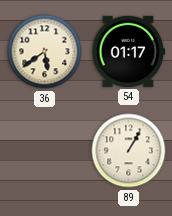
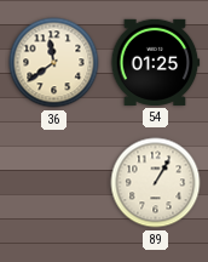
36: 5:39 -> 11:39 (54, 63)
54: 01:17 -> 01:25 (156, 62)
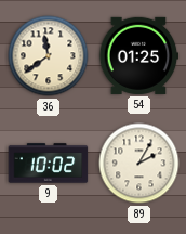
9: none -> 10:02 (49, 164)
89: 1:05 -> 2:05 (139, 164)
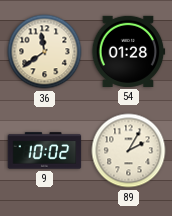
54: 01:25 -> 01:28 (129, 51)
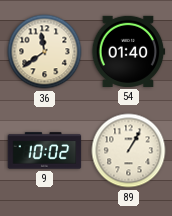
54: 01:28 -> 01:40 (129, 51)
89: 2:05 -> 1:05 (129, 151)
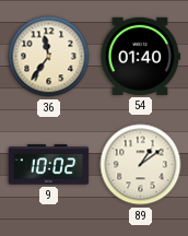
36: 11:39 -> 11:36 (49, 57)
89: 1:05 -> 1:09 (141, 165)
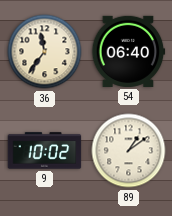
54: 01:40 -> 06:40 (129, 51)
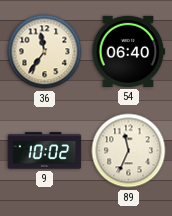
89: 1:09 -> 11:34 (129, 151)
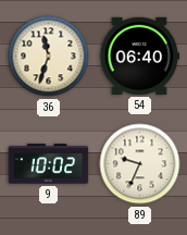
36: 11:36 -> 11:33 (49, 57)
89: 11:34 -> 9:34 (140, 164)
